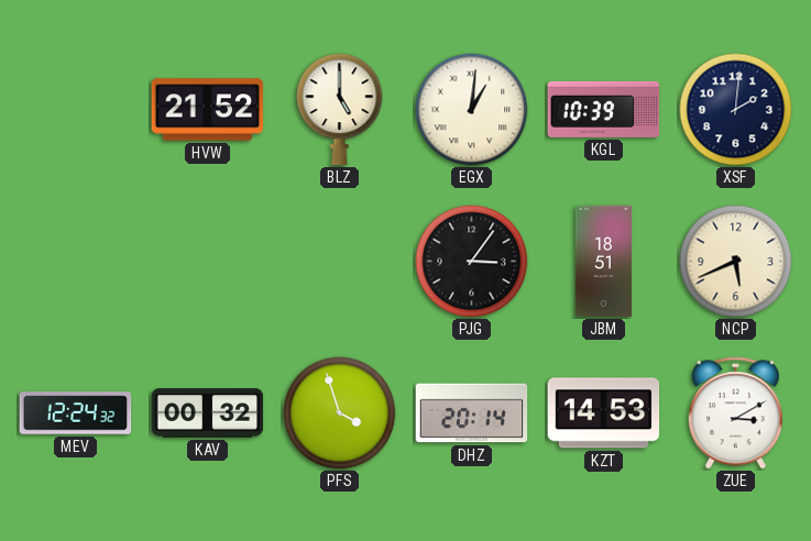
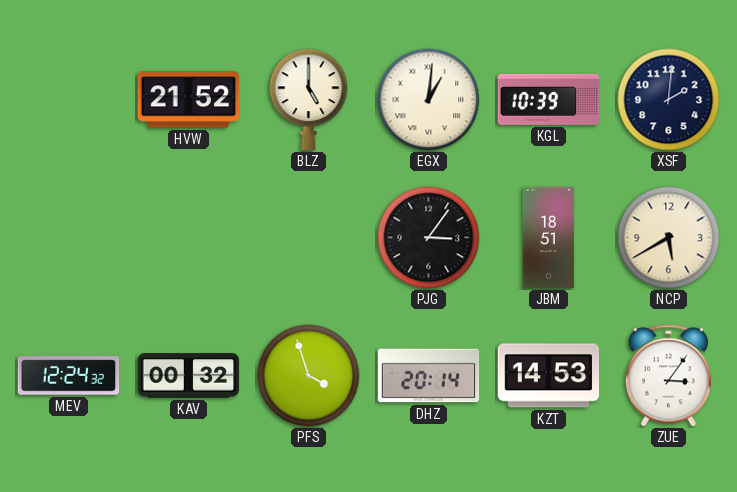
NCP: 5:41 -> 5:40 (669, 238)
ZUE: 3:10 -> 3:06 (668, 376)
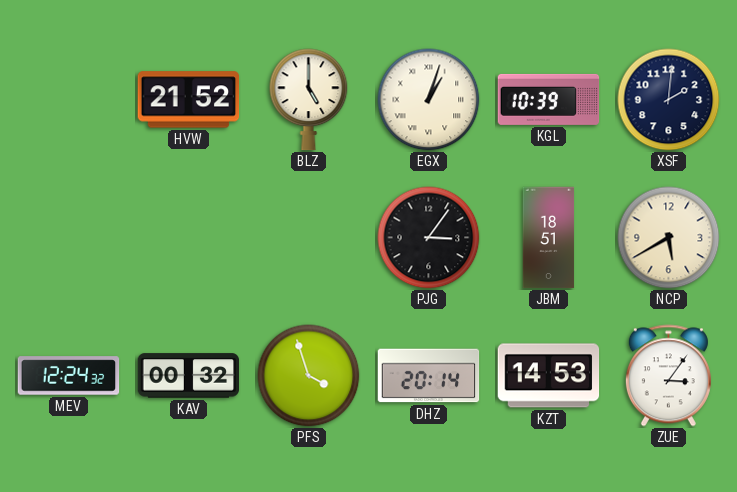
EGX: 1:01 -> 1:03 (429, 100)
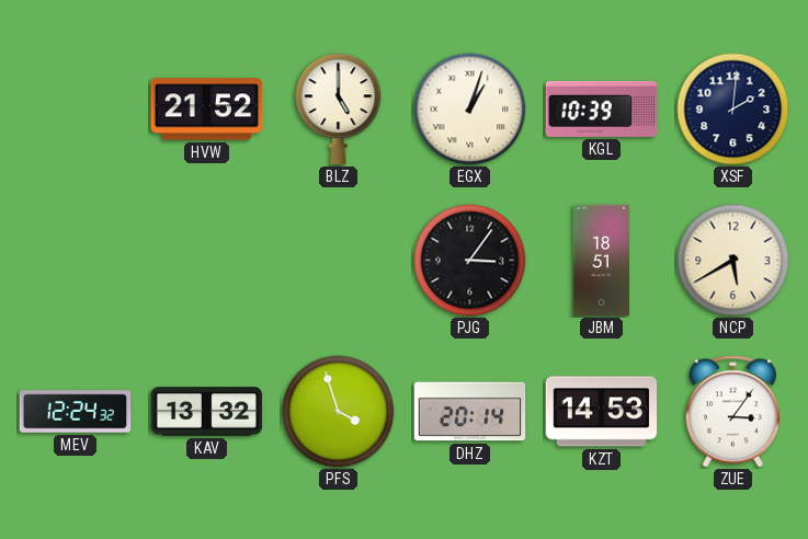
KAV: 00:32 -> 13:32 (207, 412)
